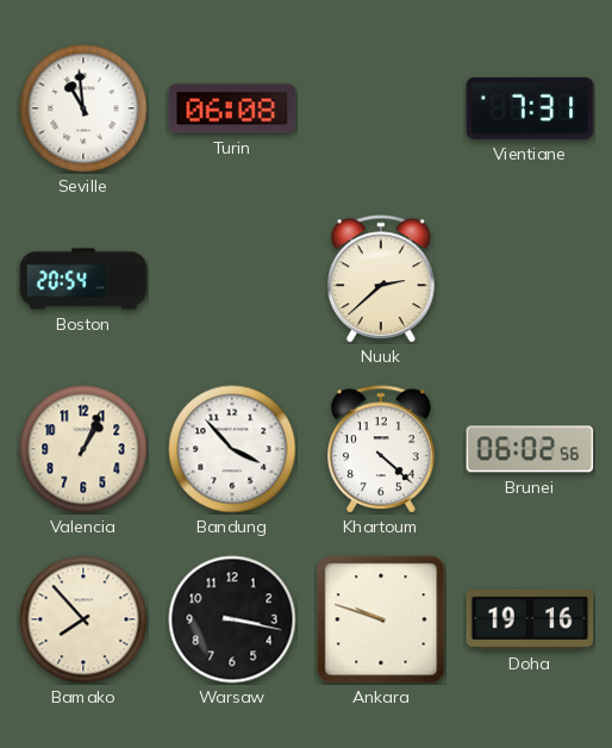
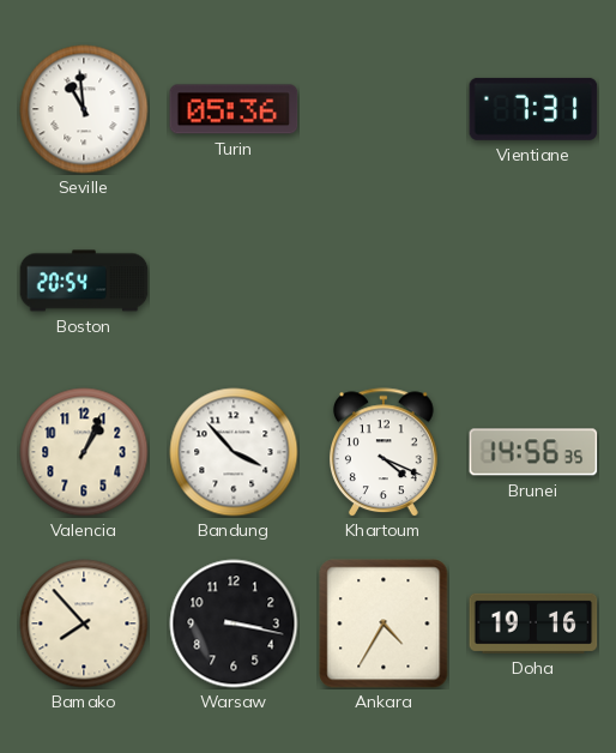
Turin: 06:08 -> 05:36 (234, 109)
Nuuk: 2:38 -> none (382, 279)
Khartoum: 4:22 -> 4:19 (385, 452)
Brunei: 06:02 -> 14:56 (533, 452)
Ankara: 9:48 -> 4:35 (384, 624)
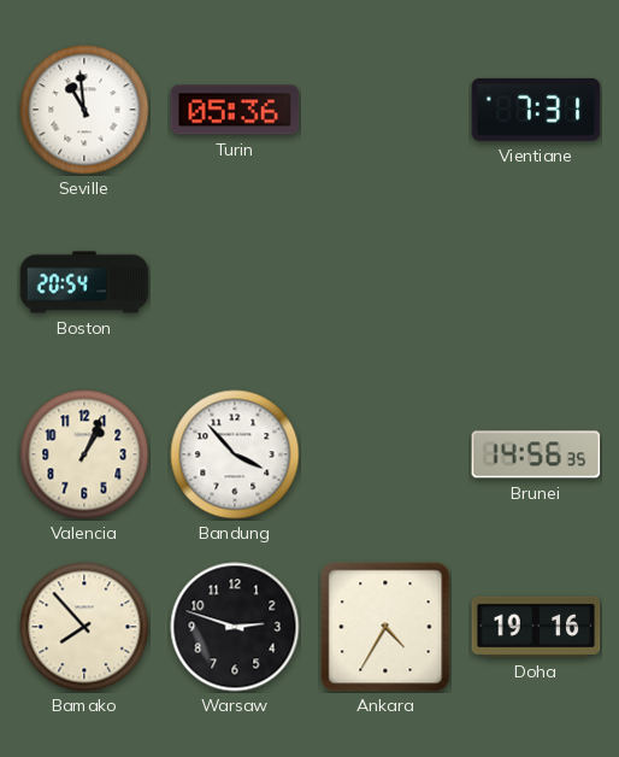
Khartoum: 4:19 -> none (385, 452)
Warsaw: 3:17 -> 2:48 (235, 627)
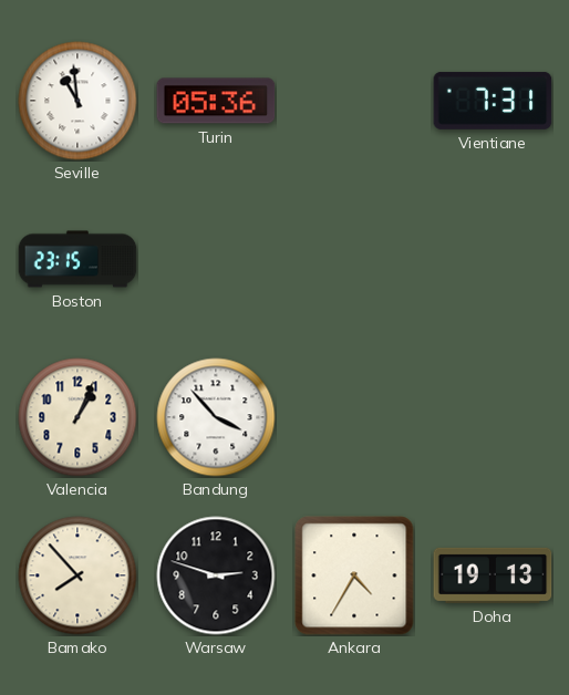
Boston: 20:54 -> 23:15 (77, 259)
Brunei: 14:56 -> none (536, 454)
Doha: 19:16 -> 19:13 (493, 575)
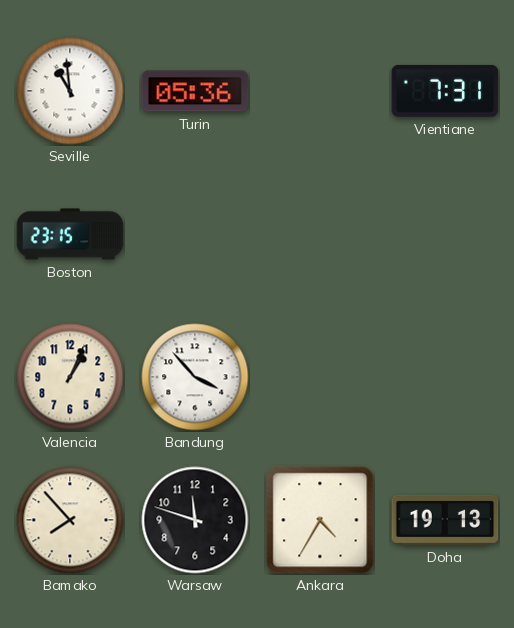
Warsaw: 2:48 -> 11:48 (195, 520)
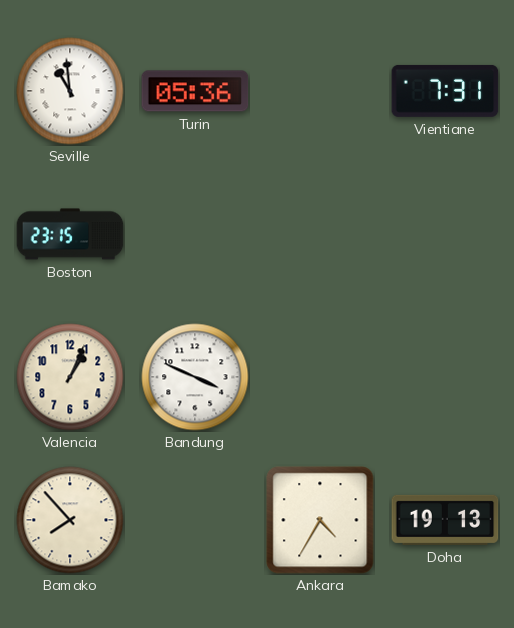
Bandung: 3:53 -> 3:49 (195, 377)
Warsaw: 11:48 -> none (195, 520)
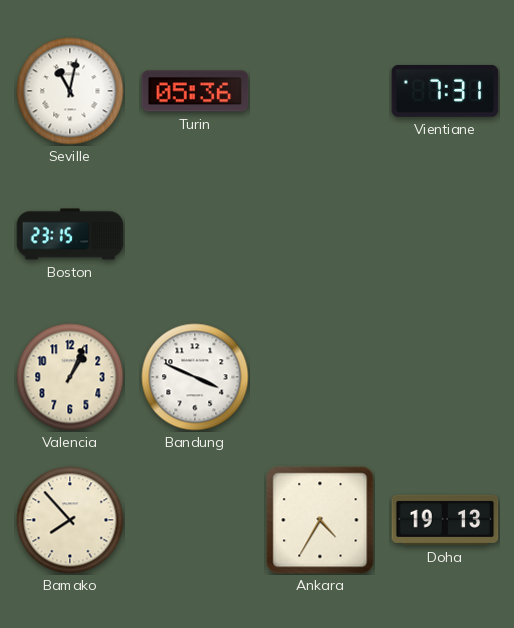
Seville: 10:59 -> 11:02 (70, 91)
